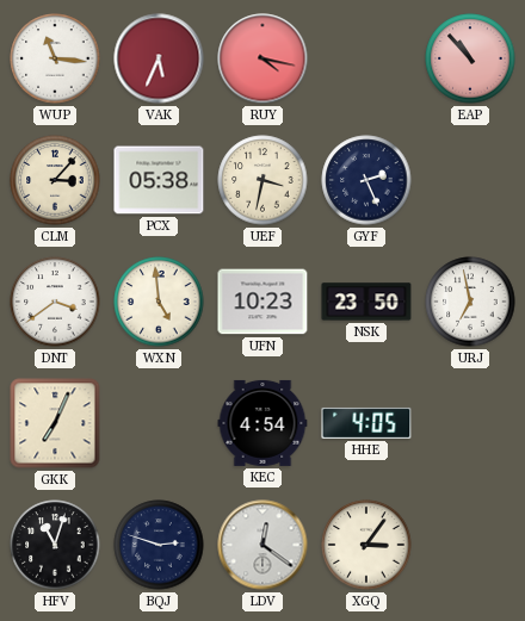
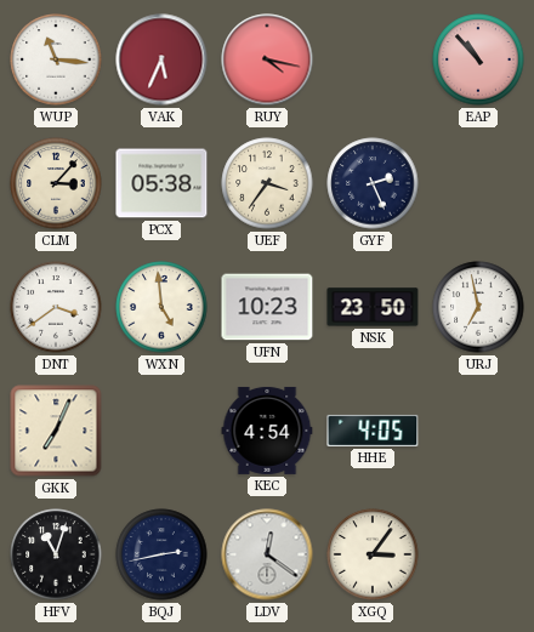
UEF: 3:32 -> 3:36 (267, 183)
BQJ: 2:48 -> 2:43 (161, 554)
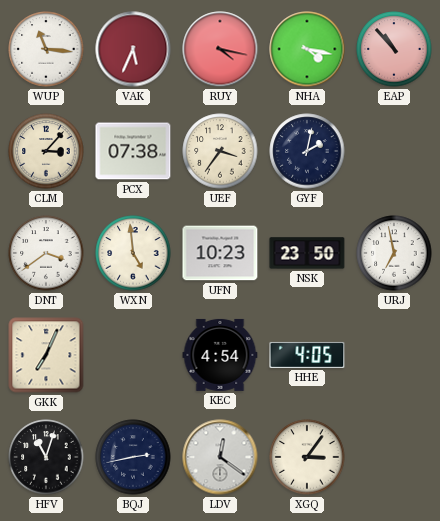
NHA: none -> 4:17 (307, 49)
PCX: 05:38 -> 07:38 (133, 151)
GYF: 2:26 -> 2:02 (307, 151)
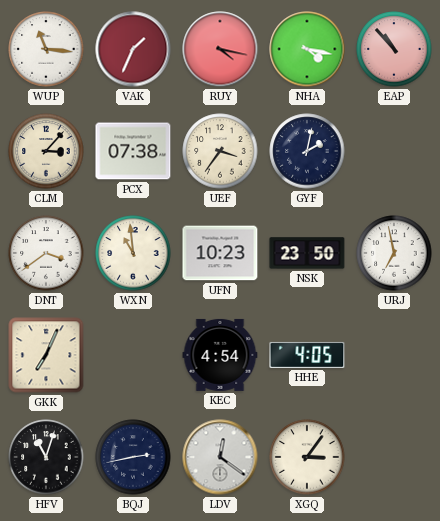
VAK: 5:34 -> 1:34 (133, 49)
WXN: 4:59 -> 10:59 (133, 253)
